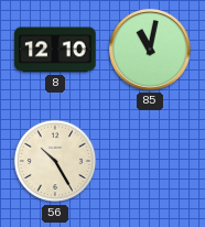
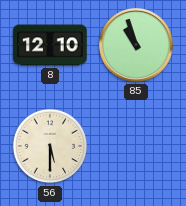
85: 11:02 -> 10:57 (136, 45)
56: 10:25 -> 5:30 (50, 146)
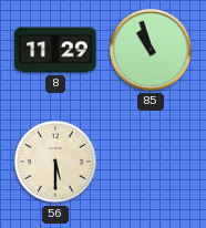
8: 12:10 -> 11:29 (55, 50)
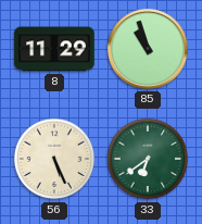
56: 5:30 -> 5:26 (54, 159)
33: none -> 6:39 (148, 159)
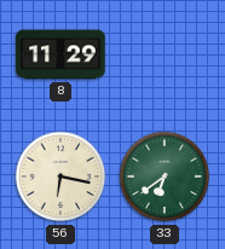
85: 10:57 -> none (148, 49)
56: 5:26 -> 6:17 (60, 176)
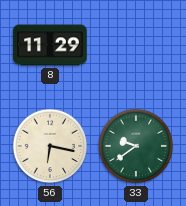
33: 6:39 -> 9:39 (136, 146)
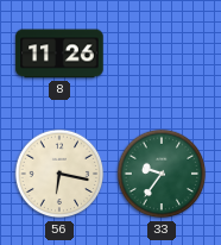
8: 11:29 -> 11:26 (59, 54)
33: 9:39 -> 9:36 (162, 174)
